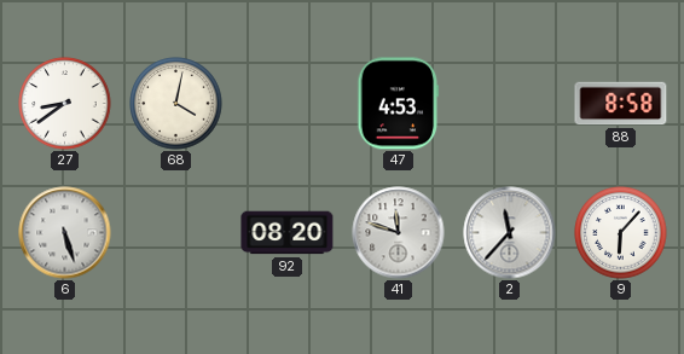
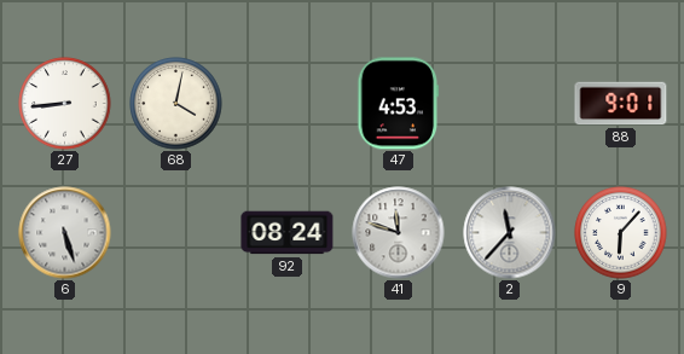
27: 8:39 -> 8:44 (65, 104)
88: 8:58 -> 9:01 (621, 104)
92: 08:20 -> 08:24 (288, 233)
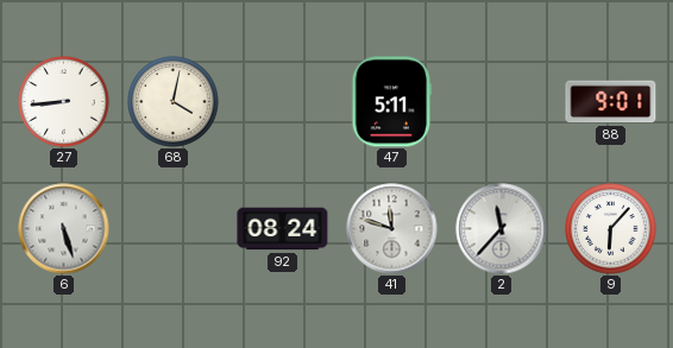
47: 4:53 -> 5:11 (392, 102)
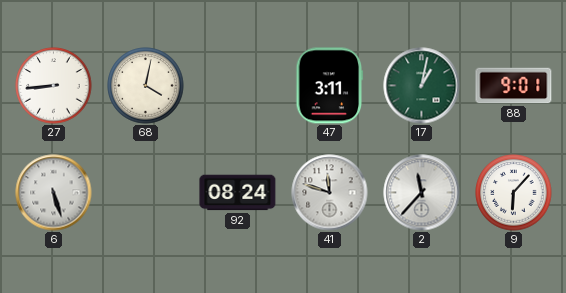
47: 5:11 -> 3:11 (330, 86)
17: none -> 1:02 (422, 86)
